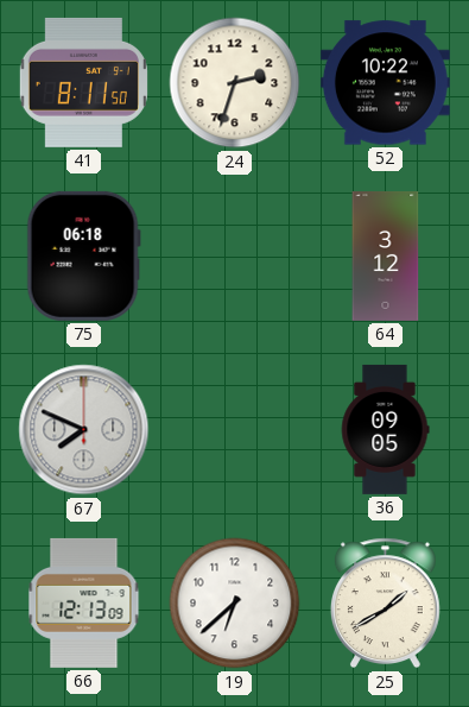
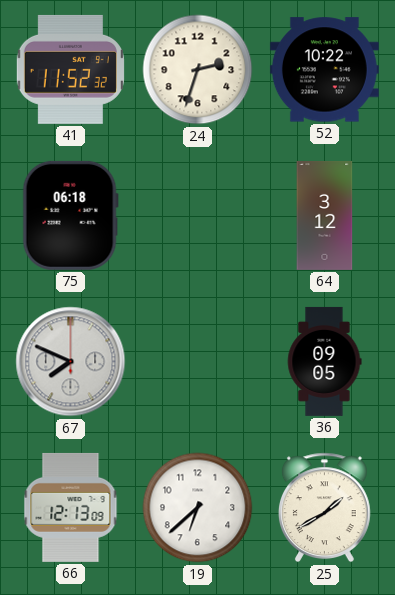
41: 8:11 -> 11:52 (70, 69)
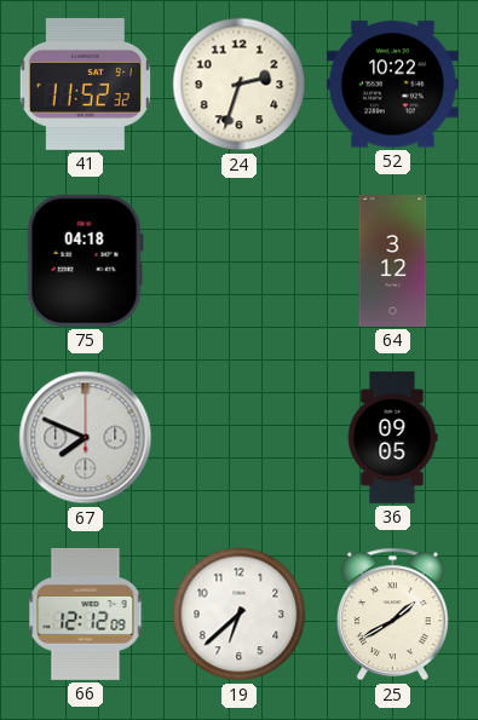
75: 06:18 -> 04:18 (85, 260)
66: 12:13 -> 12:12 (86, 614)
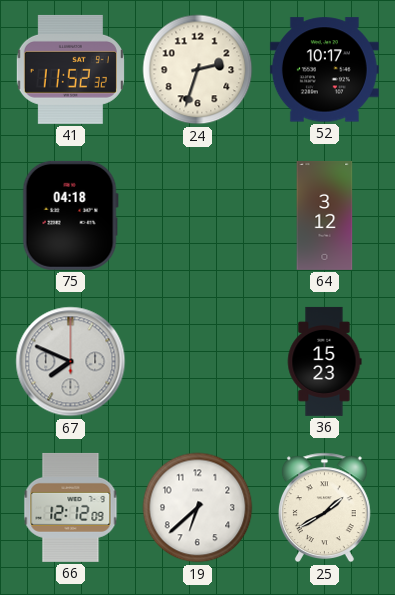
52: 10:22 -> 10:17 (324, 70)
36: 09:05 -> 15:23 (324, 361)
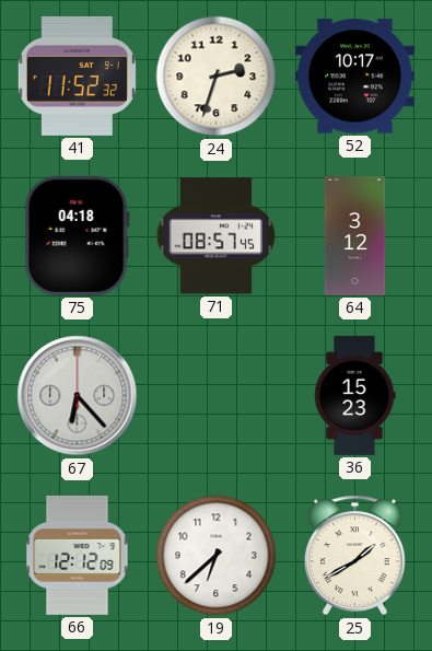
71: none -> 08:57 (217, 236)
67: 7:49 -> 6:23 (78, 396)
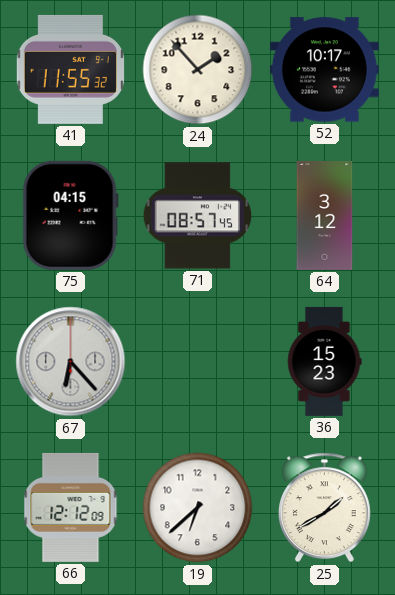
41: 11:52 -> 11:55 (70, 69)
24: 2:33 -> 1:53 (198, 70)
75: 04:18 -> 04:15 (70, 215)
